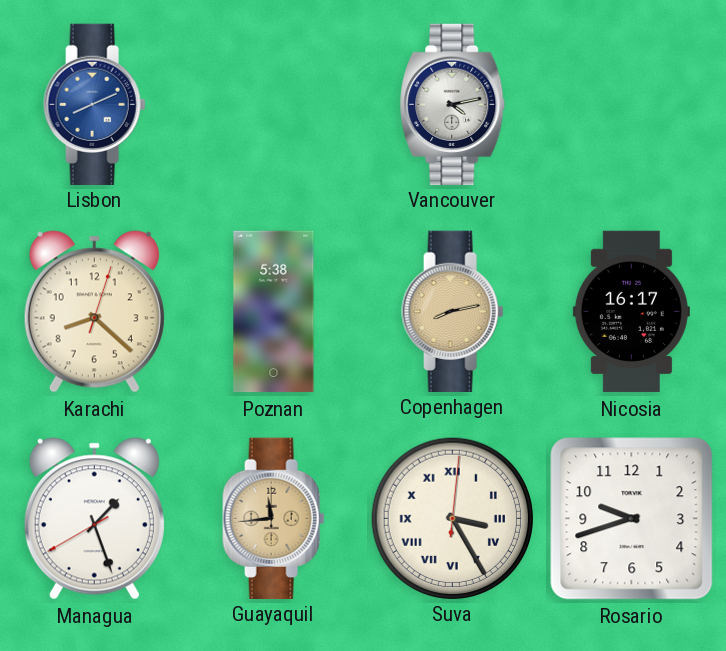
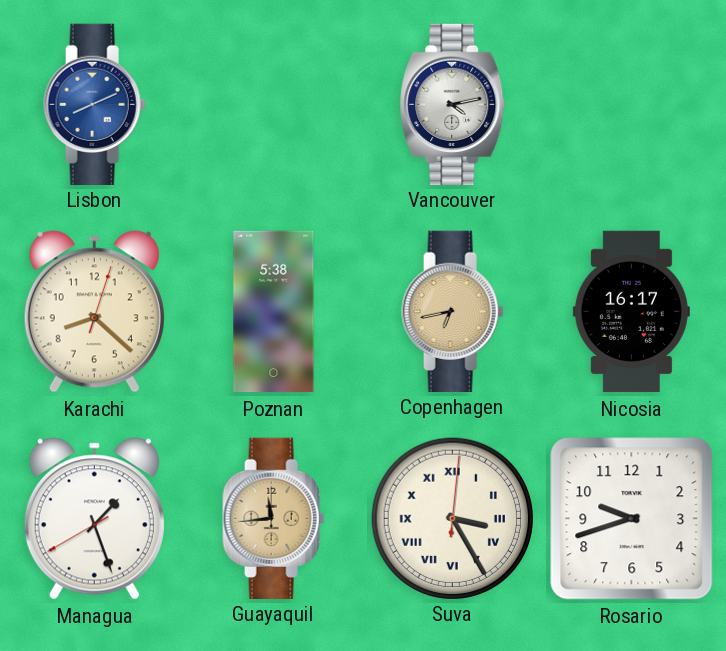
Copenhagen: 8:13 -> 6:43 (453, 311)
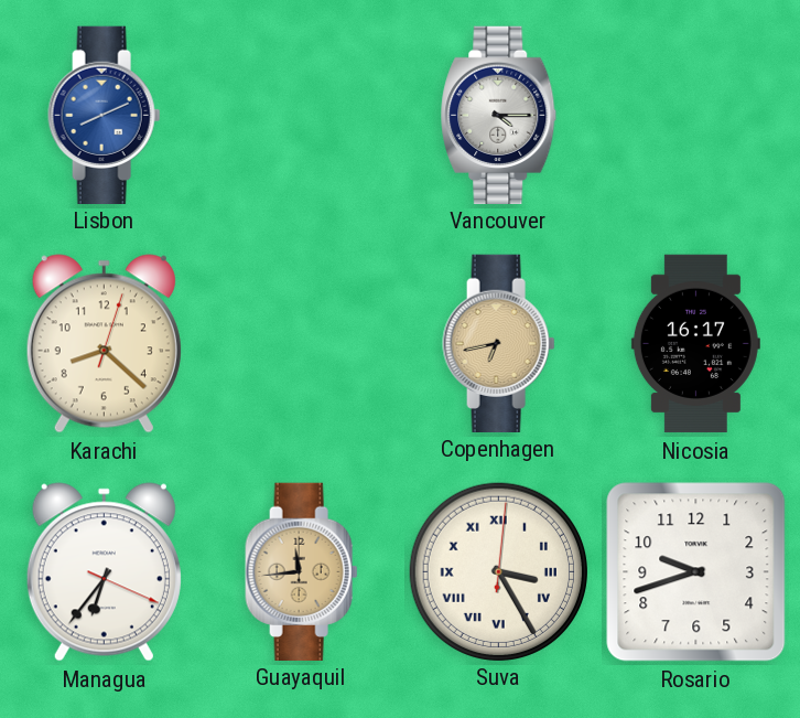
Vancouver: 4:13 -> 4:15 (499, 115)
Poznan: 5:38 -> none (274, 312)
Managua: 1:26 -> 6:36 (104, 572)
